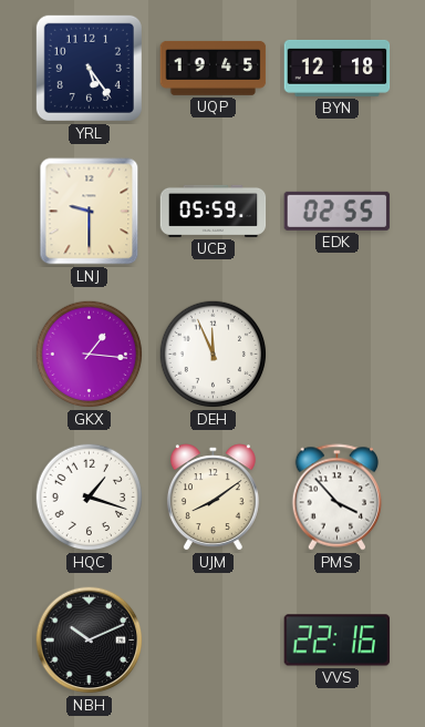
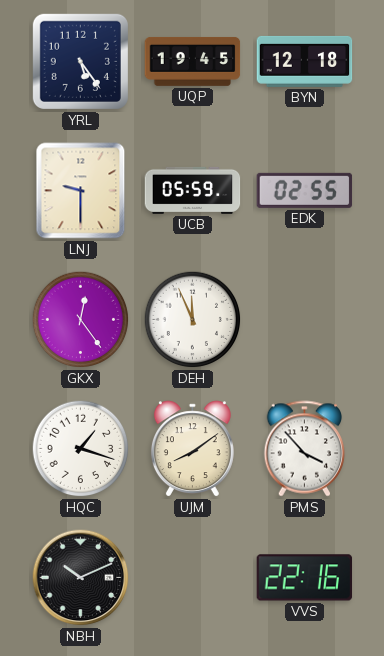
GKX: 1:16 -> 12:24 (81, 320)
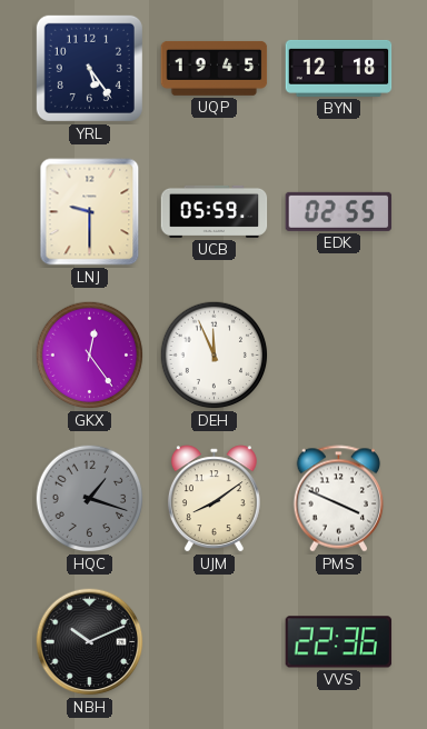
HQC dial: white -> grey (90, 499)
PMS: 3:53 -> 3:49 (339, 499)
VVS: 22:16 -> 22:36 (339, 642)
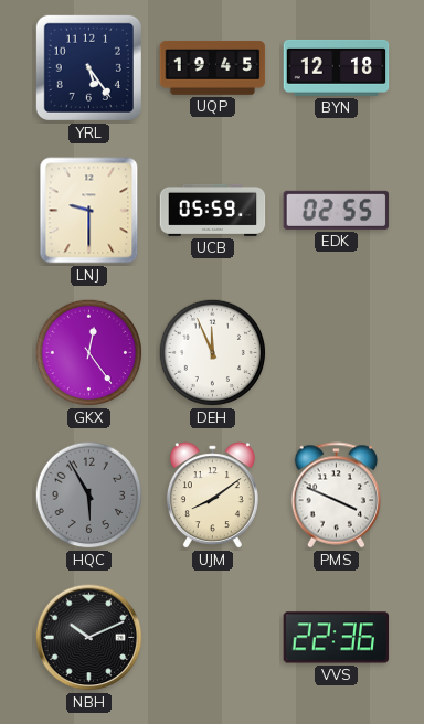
HQC: 1:18 -> 5:55 (89, 496)
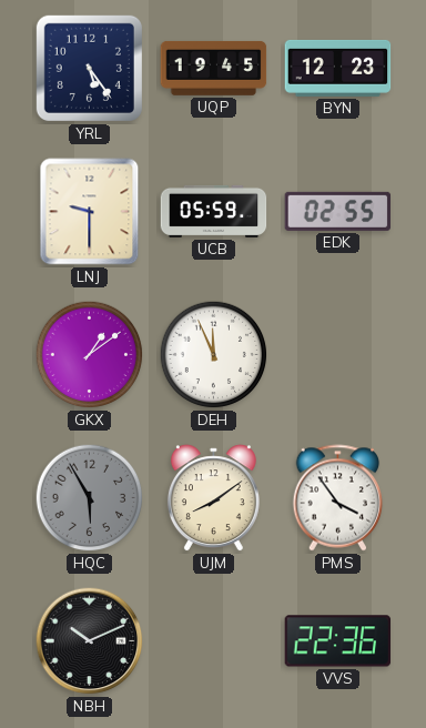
BYN: 12:18 -> 12:23 (338, 68)
GKX: 12:24 -> 1:09 (90, 355)
PMS: 3:49 -> 3:54 (338, 498)
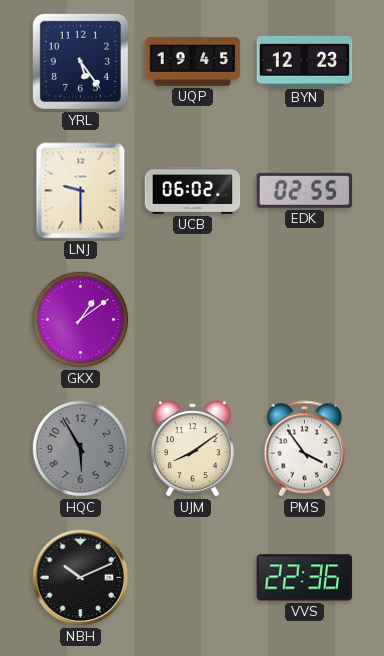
UCB: 05:59 -> 06:02 (193, 190)
DEH: 11:56 -> none (214, 355)
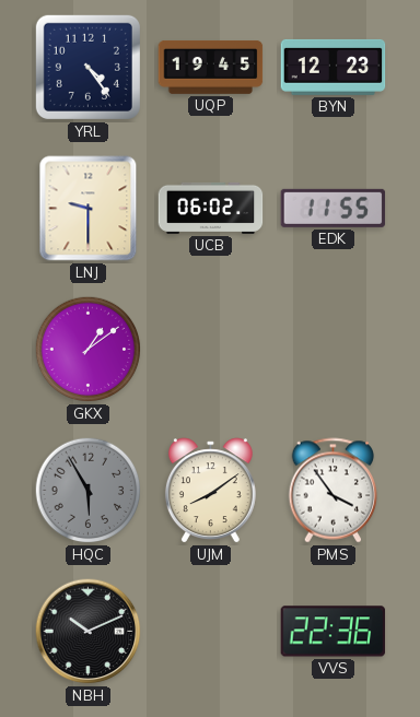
YRL: 5:24 -> 4:24 (87, 67)
EDK: 02:55 -> 11:55 (334, 208)
